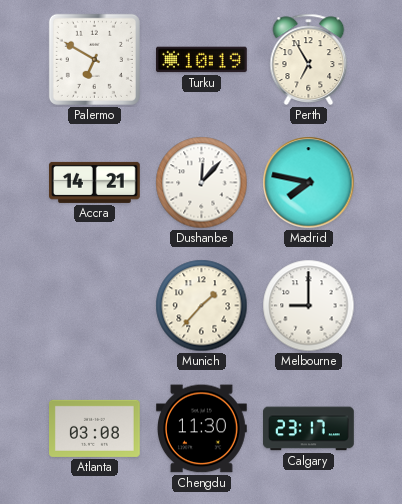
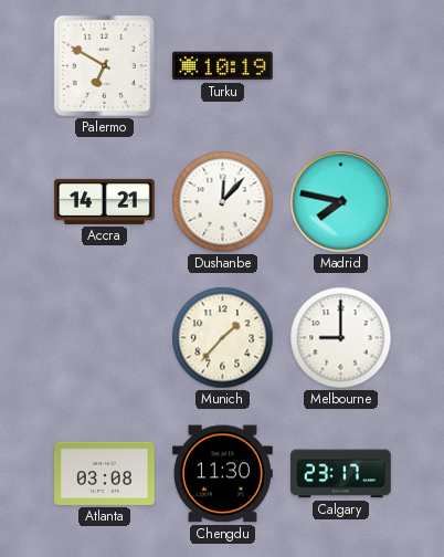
Perth: 6:55 -> none (309, 59)
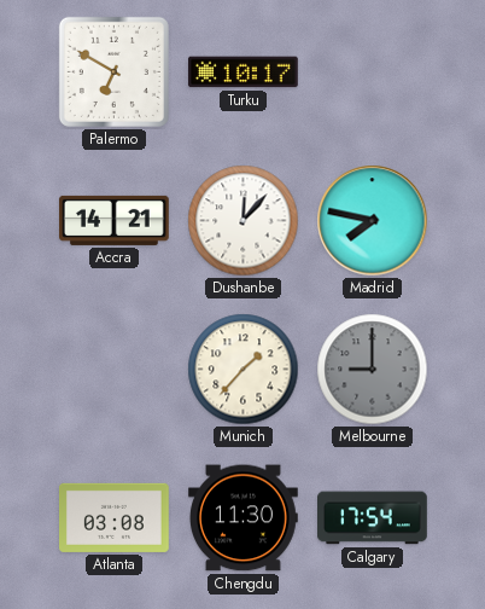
Turku: 10:19 -> 10:17 (244, 72)
Melbourne dial: white -> grey (373, 370)
Calgary: 23:17 -> 17:54 (373, 518)
